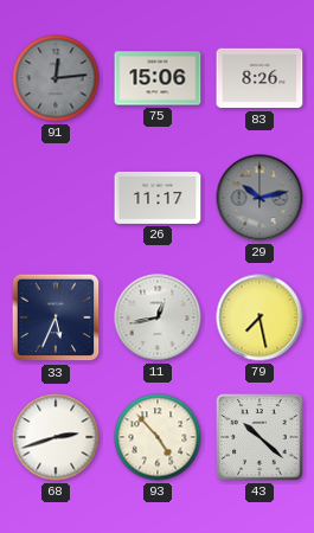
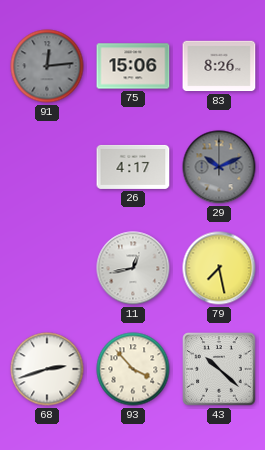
26: 11:17 -> 4:17 (133, 167)
29: 10:13 -> 10:11 (219, 167)
33: 5:34 -> none (56, 317)
93: 4:53 -> 3:53 (133, 369)
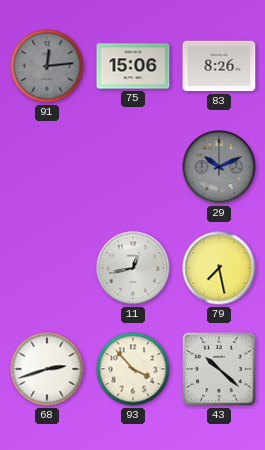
26: 4:17 -> none (133, 167)
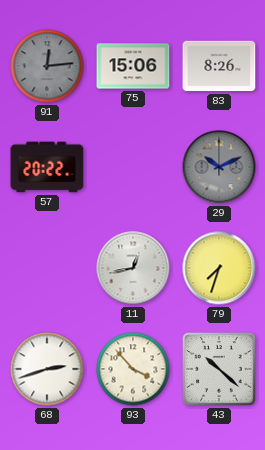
57: none -> 20:22 (47, 167)
79: 7:28 -> 7:33 (219, 268)
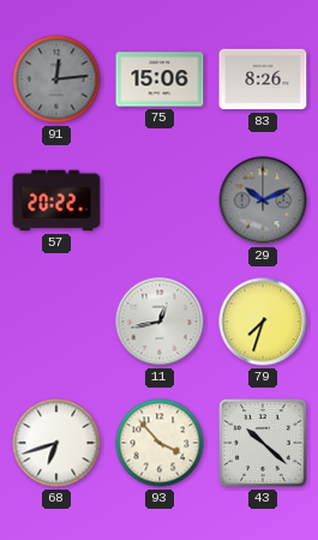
68: 2:42 -> 6:42 (56, 443)
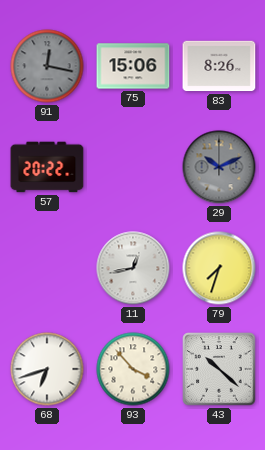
91: 12:14 -> 12:17 (47, 66)
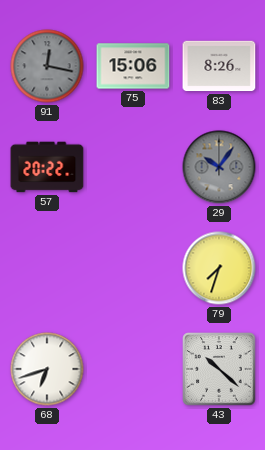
29: 10:11 -> 10:06 (219, 167)
11: 12:43 -> none (133, 268)
93: 3:53 -> none (133, 369)
